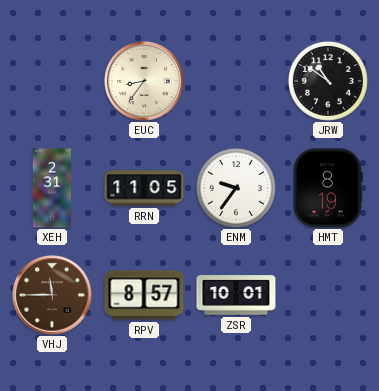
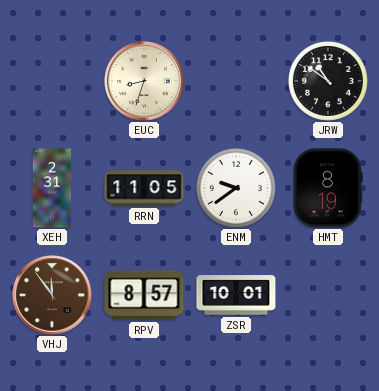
EUC: 8:36 -> 8:33 (144, 81)
ENM: 9:36 -> 9:39 (236, 188)
VHJ: 11:45 -> 11:54 (52, 295)
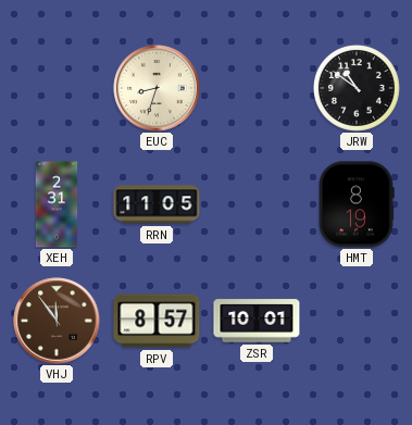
ENM: 9:39 -> none (236, 188)
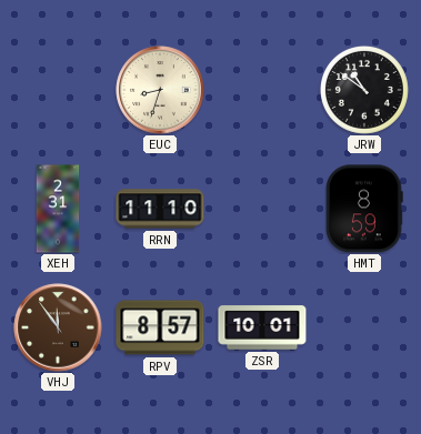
RRN: 11:05 -> 11:10 (160, 209)
HMT: 8:19 -> 8:59 (364, 209)
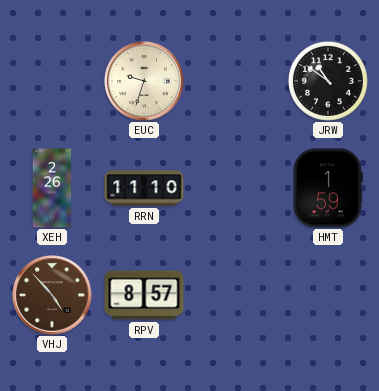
EUC: 8:33 -> 9:33 (144, 81)
XEH: 2:31 -> 2:26 (52, 188)
HMT: 8:59 -> 1:59 (328, 188)
VHJ: 11:54 -> 4:53 (52, 295)
ZSR: 10:01 -> none (262, 327)
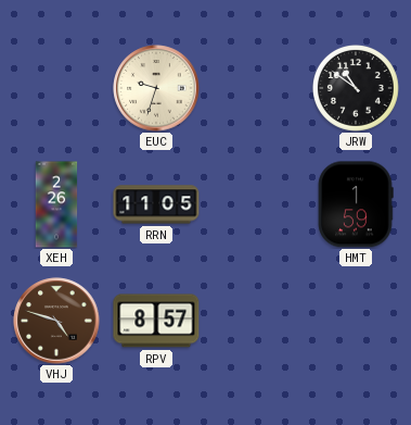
RRN: 11:10 -> 11:05 (156, 204)
VHJ: 4:53 -> 4:48 (56, 321)
